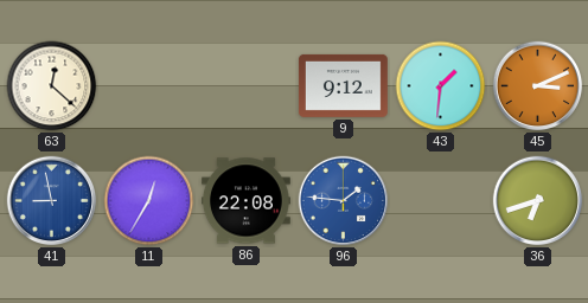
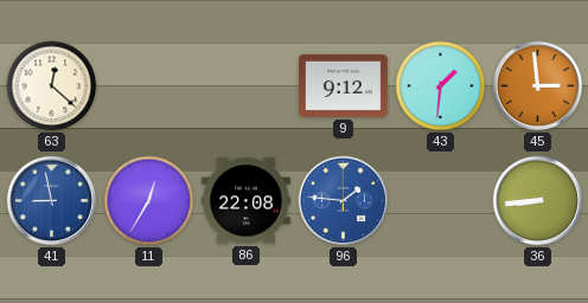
45: 3:11 -> 2:59 (538, 86)
36: 6:42 -> 8:44 (538, 201)
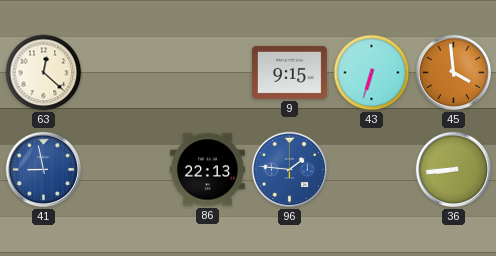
9: 9:12 -> 9:15 (289, 72)
43: 1:31 -> 6:33 (372, 73)
45: 2:59 -> 3:59 (454, 73)
11: 12:35 -> none (149, 201)
86: 22:08 -> 22:13 (208, 170)
